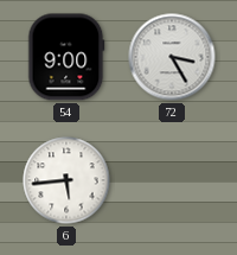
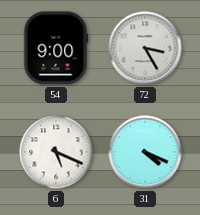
6: 5:44 -> 5:19 (56, 152)
31: none -> 4:19 (145, 152)
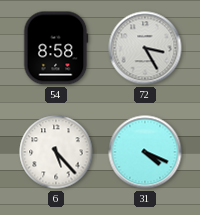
54: 9:00 -> 8:58 (56, 48)
6: 5:19 -> 5:23 (56, 152)
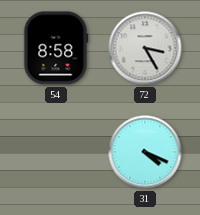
6: 5:23 -> none (56, 152)
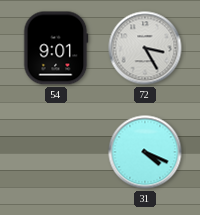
54: 8:58 -> 9:01 (56, 48)
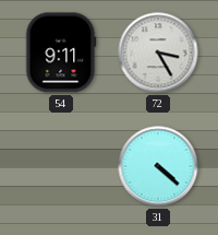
54: 9:01 -> 9:11 (61, 52)
31: 4:19 -> 4:22 (158, 166)
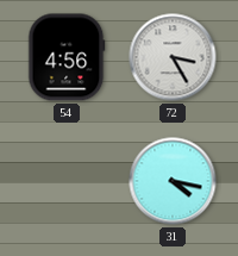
54: 9:11 -> 4:56 (67, 57)
31: 4:22 -> 4:17 (173, 181)
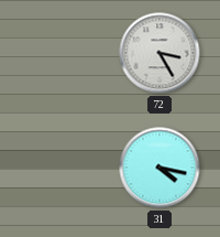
54: 4:56 -> none (67, 57)
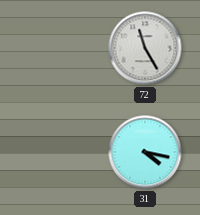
72: 3:25 -> 11:25 (145, 48)
